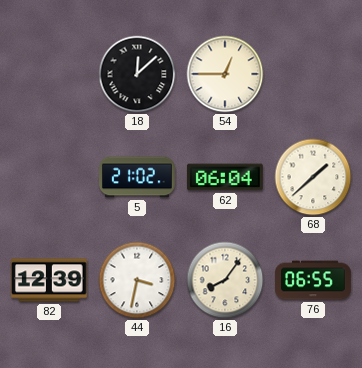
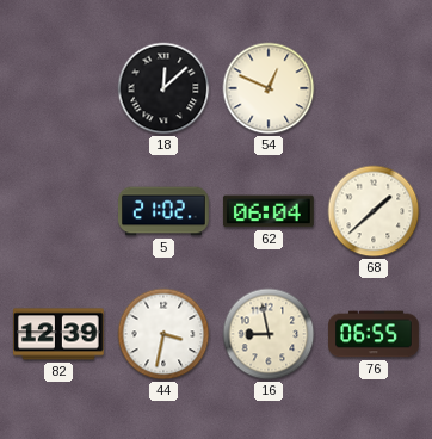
54: 12:45 -> 12:49 (269, 88)
16: 8:06 -> 8:58 (269, 334)
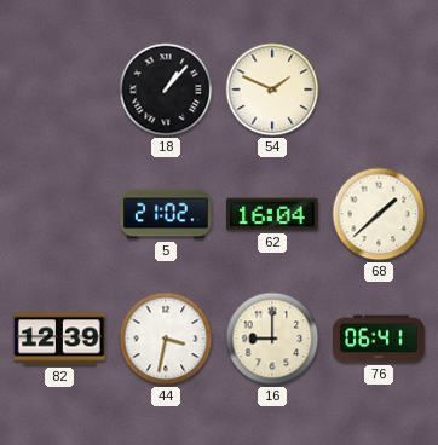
18: 12:08 -> 1:07 (166, 89)
54: 12:49 -> 1:49 (272, 89)
62: 06:04 -> 16:04 (272, 214)
16: 8:58 -> 9:00 (272, 339)
76: 06:55 -> 06:41 (379, 339)
